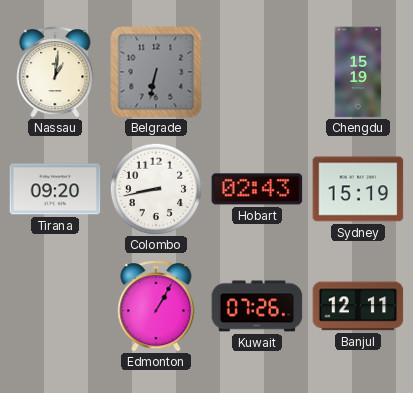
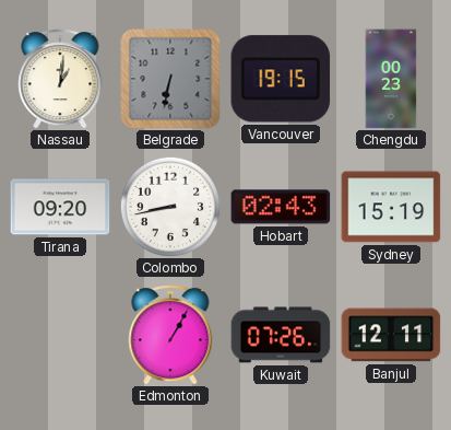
Vancouver: none -> 19:15 (281, 79)
Chengdu: 15:19 -> 00:23 (391, 79)
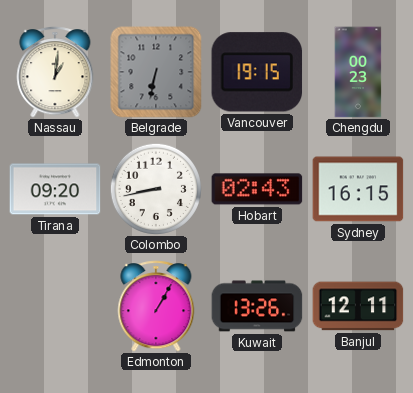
Sydney: 15:19 -> 16:15 (358, 189)
Kuwait: 07:26 -> 13:26 (257, 306)
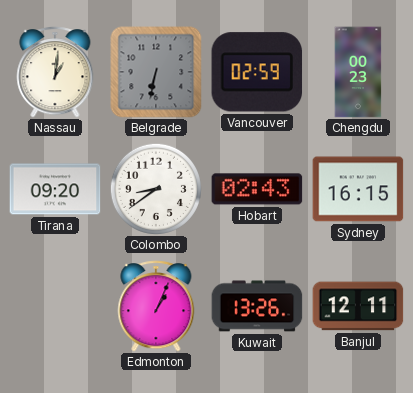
Vancouver: 19:15 -> 02:59 (257, 72)
Colombo: 8:43 -> 8:39 (156, 189)
Edmonton: 1:05 -> 1:04 (156, 306)
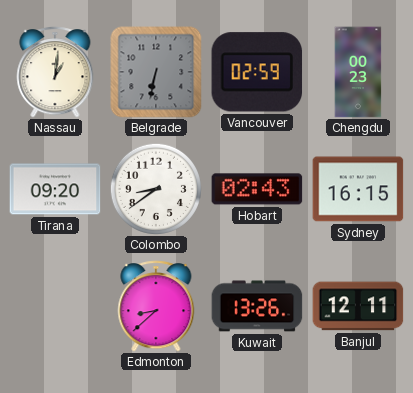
Edmonton: 1:04 -> 8:38 (156, 306)
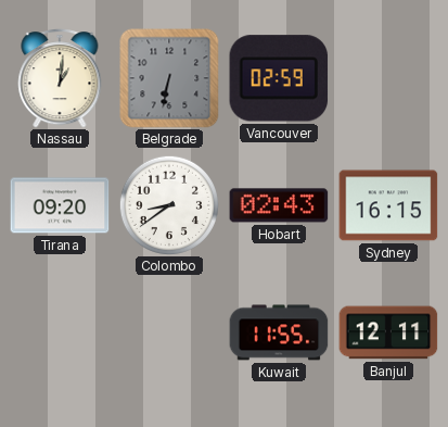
Chengdu: 00:23 -> none (358, 72)
Edmonton: 8:38 -> none (156, 306)
Kuwait: 13:26 -> 11:55 (279, 332)
